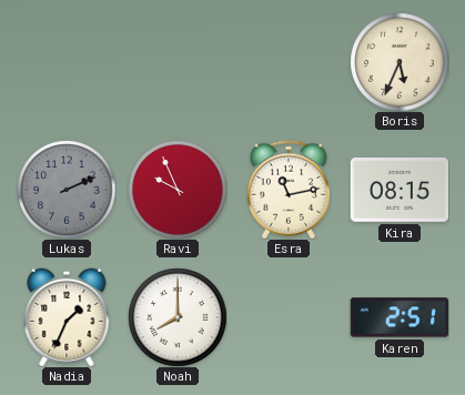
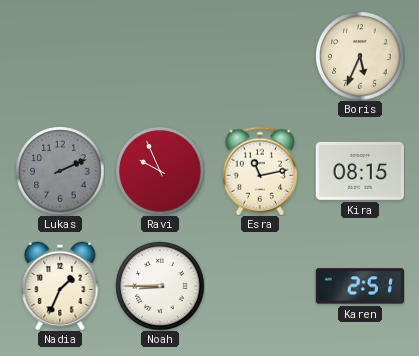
Noah: 8:00 -> 8:45 (160, 286)
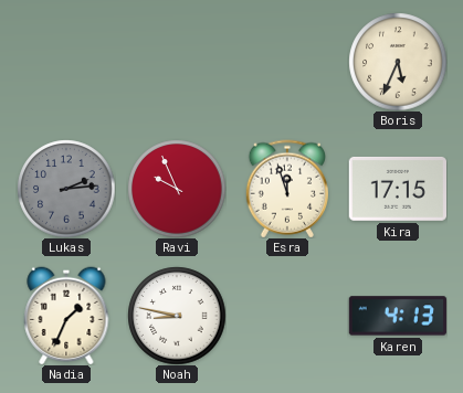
Lukas: 2:11 -> 2:14 (66, 189)
Esra: 11:13 -> 11:57 (286, 189)
Kira: 08:15 -> 17:15 (397, 189)
Noah: 8:45 -> 8:47 (177, 316)
Karen: 2:51 -> 4:13 (398, 316)
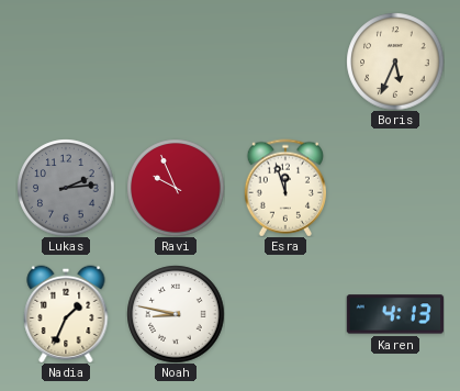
Kira: 17:15 -> none (397, 189)
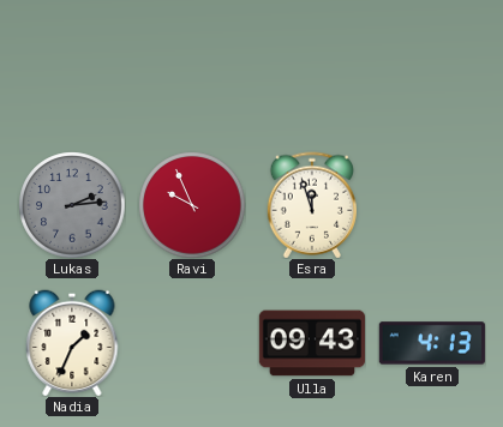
Boris: 5:34 -> none (395, 62)
Noah: 8:47 -> none (176, 314)
Ulla: none -> 09:43 (311, 343)
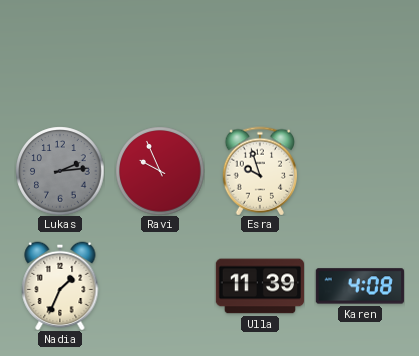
Esra: 11:57 -> 9:57 (259, 171)
Ulla: 09:43 -> 11:39 (259, 286)
Karen: 4:13 -> 4:08 (360, 286)
